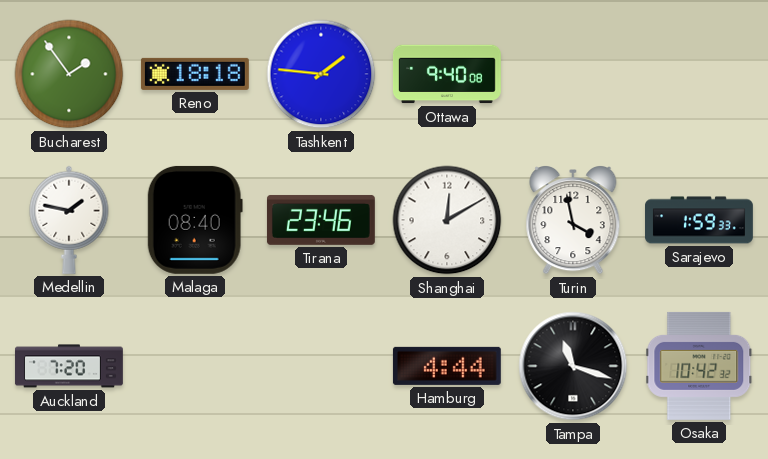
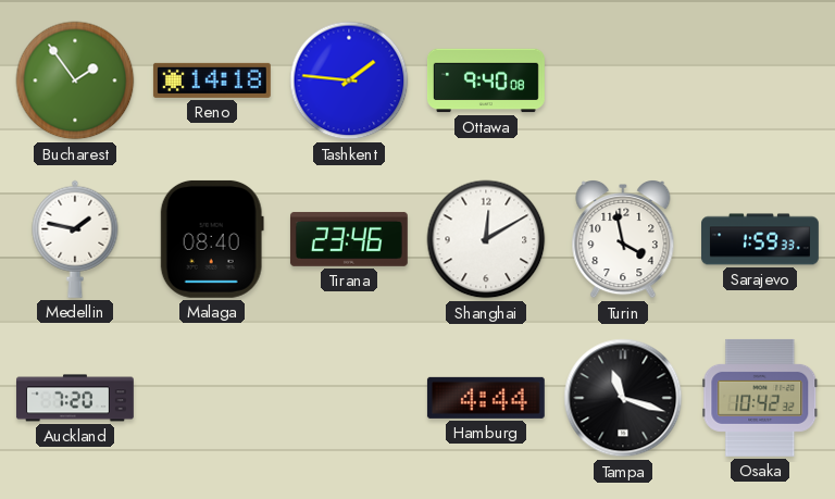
Reno: 18:18 -> 14:18 (212, 80)
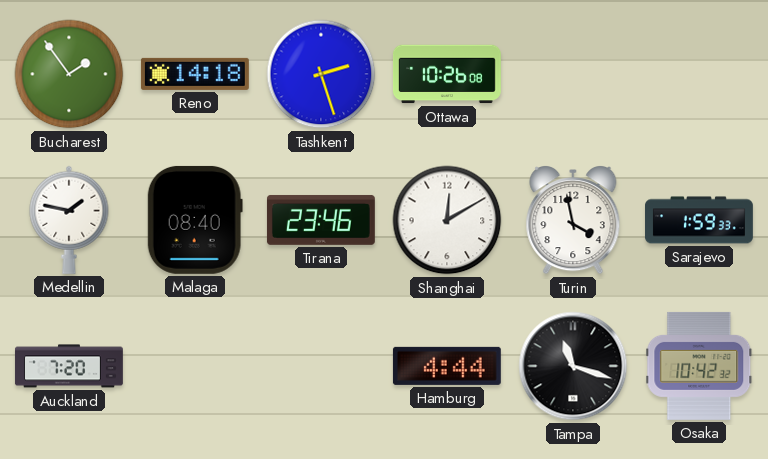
Tashkent: 1:46 -> 2:27 (321, 74)
Ottawa: 9:40 -> 10:26 (447, 74)
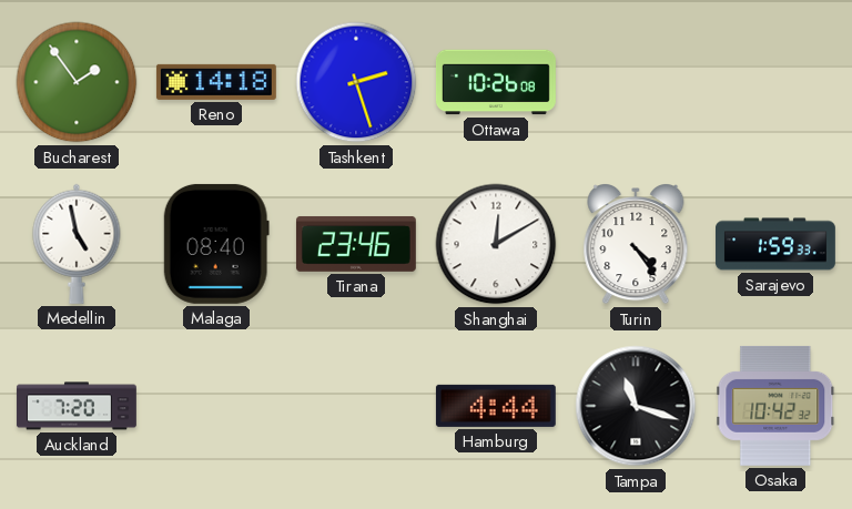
Medellin: 1:47 -> 4:58 (77, 244)
Turin: 3:58 -> 4:24 (636, 245)
